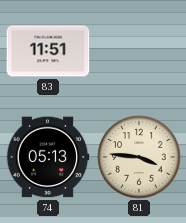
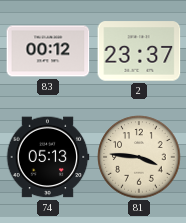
83: 11:51 -> 00:12 (48, 51)
2: none -> 23:37 (139, 51)
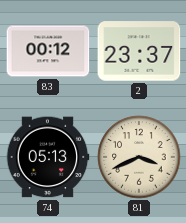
81: 3:46 -> 3:41 (139, 157)
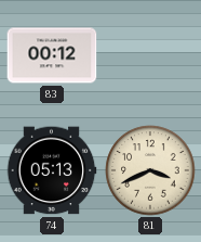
2: 23:37 -> none (139, 51)
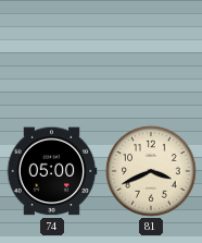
83: 00:12 -> none (52, 55)
74: 05:13 -> 05:00 (52, 171)
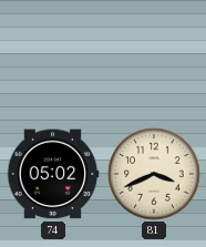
74: 05:00 -> 05:02 (53, 174)
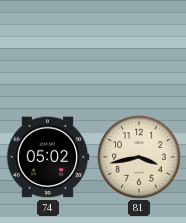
81: 3:41 -> 3:43 (139, 157)
